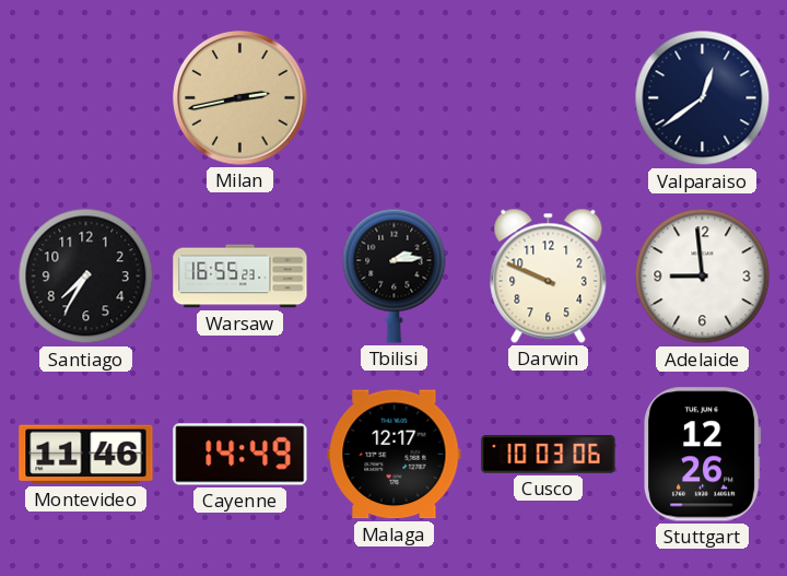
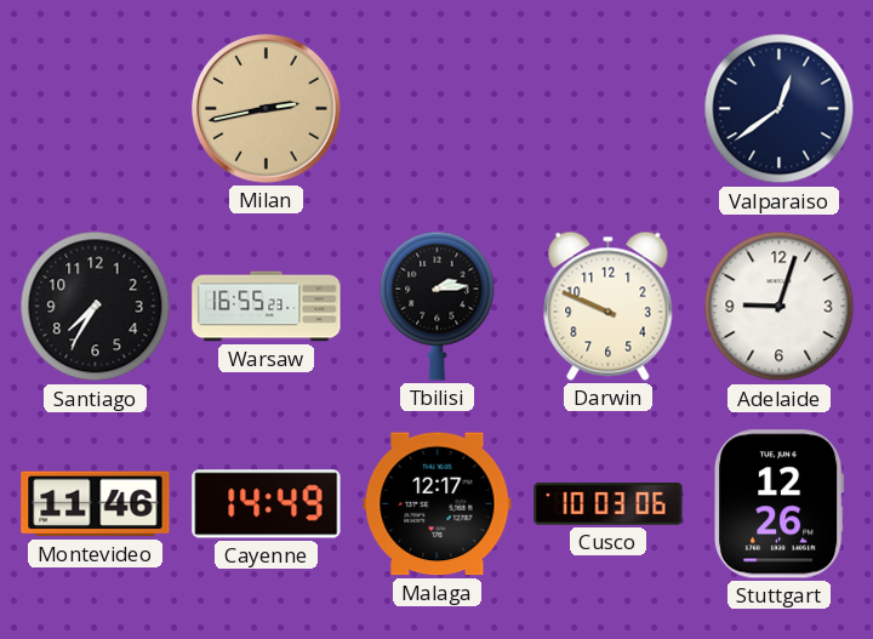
Adelaide: 8:59 -> 9:03 (780, 307)
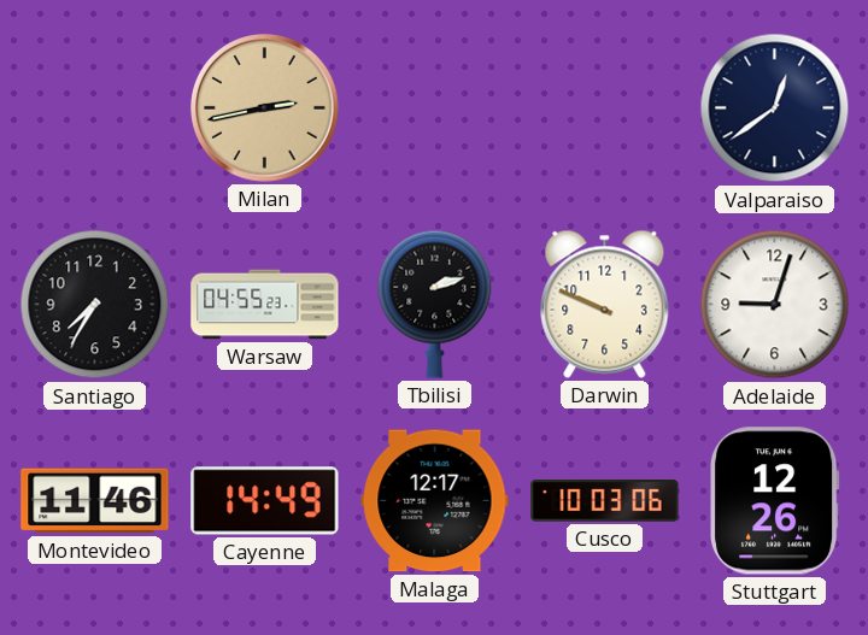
Warsaw: 16:55 -> 04:55 (265, 305)
Tbilisi: 2:14 -> 2:12 (435, 304)
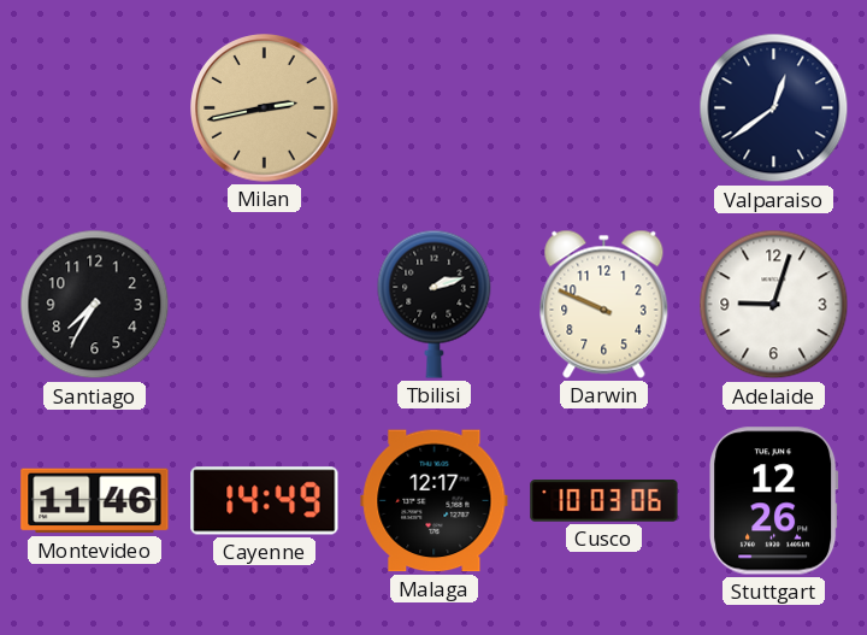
Warsaw: 04:55 -> none (265, 305)
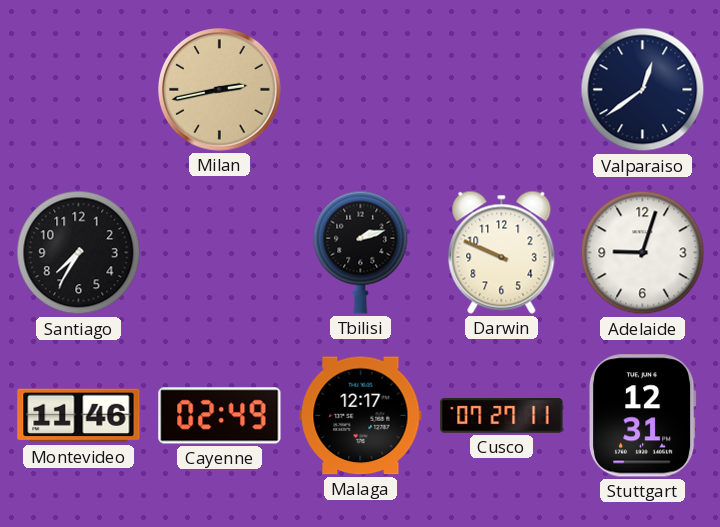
Cayenne: 14:49 -> 02:49 (220, 416)
Cusco: 10:03 -> 07:27 (502, 416)
Stuttgart: 12:26 -> 12:31 (643, 416)
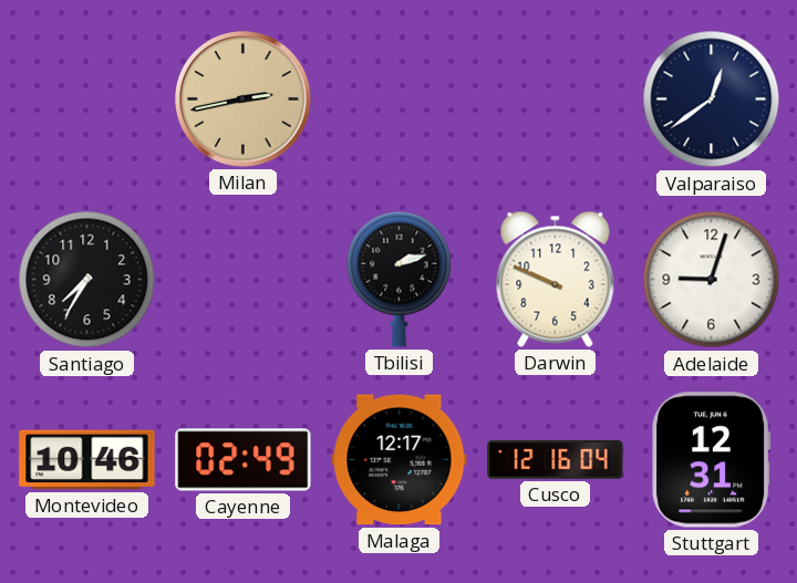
Montevideo: 11:46 -> 10:46 (87, 460)
Cusco: 07:27 -> 12:16 (556, 460)
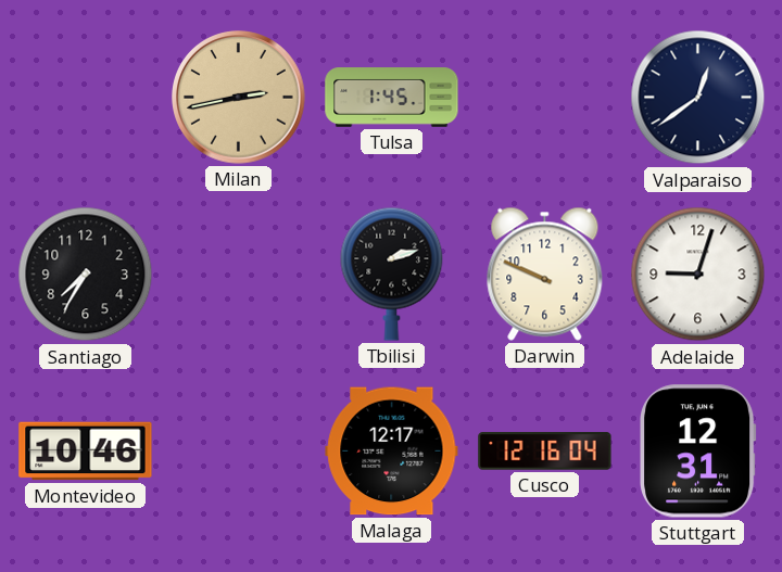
Tulsa: none -> 1:45 (392, 98)
Cayenne: 02:49 -> none (244, 460)
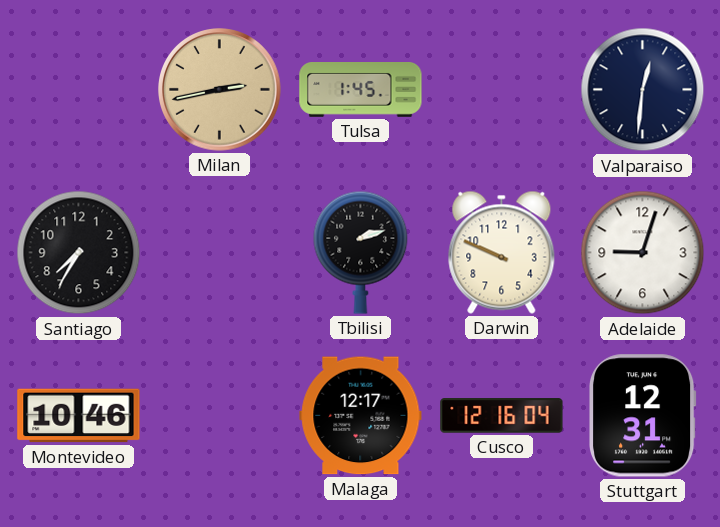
Valparaiso: 12:39 -> 12:31 (643, 90)
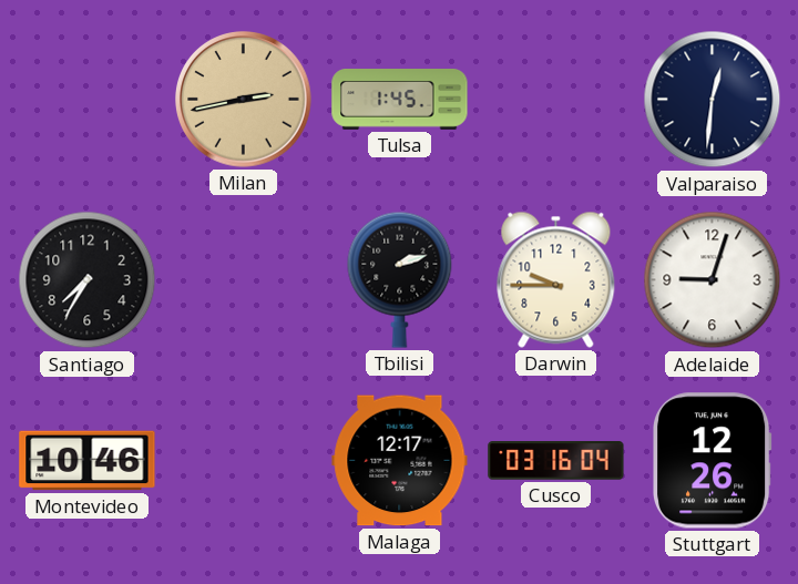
Darwin: 9:49 -> 9:45 (556, 279)
Cusco: 12:16 -> 03:16 (556, 461)
Stuttgart: 12:31 -> 12:26 (713, 461)
